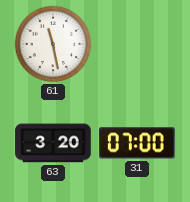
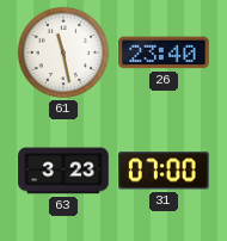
26: none -> 23:40 (164, 52)
63: 3:20 -> 3:23 (63, 171)
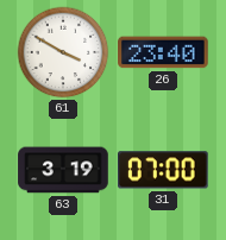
61: 11:28 -> 3:50 (63, 52)
63: 3:23 -> 3:19 (63, 170)
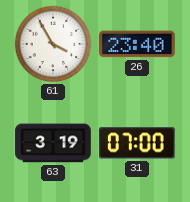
61: 3:50 -> 3:55 (53, 44)
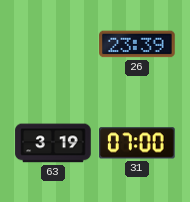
61: 3:55 -> none (53, 44)
26: 23:40 -> 23:39 (137, 44)
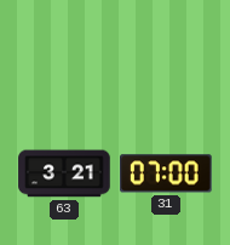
26: 23:39 -> none (137, 44)
63: 3:19 -> 3:21 (64, 173)
